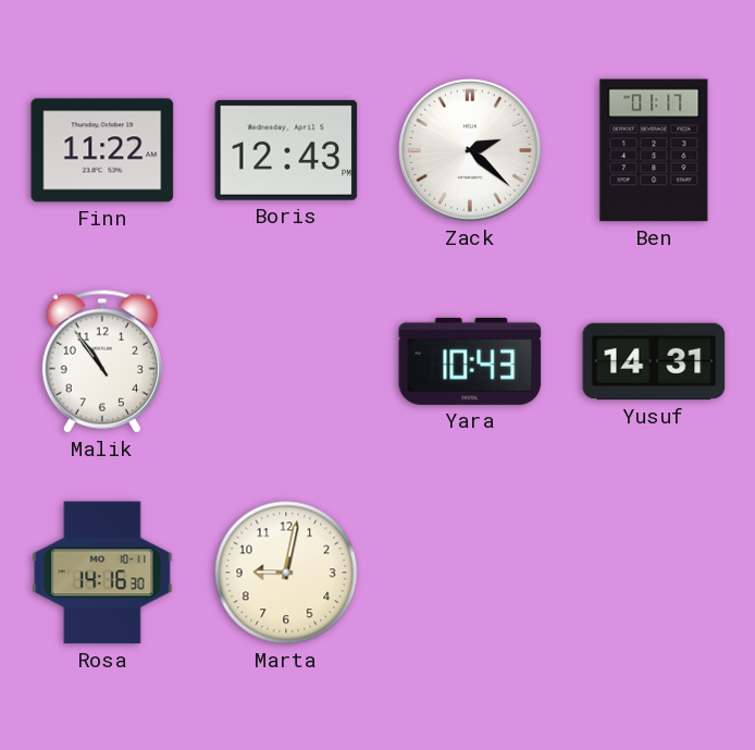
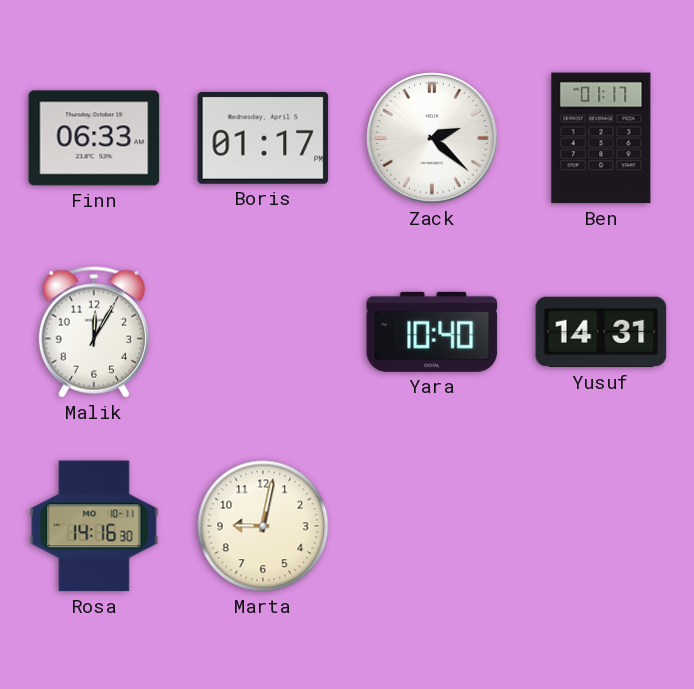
Finn: 11:22 -> 06:33 (94, 138)
Boris: 12:43 -> 01:17 (263, 138)
Malik: 10:54 -> 12:05 (94, 332)
Yara: 10:43 -> 10:40 (432, 332)
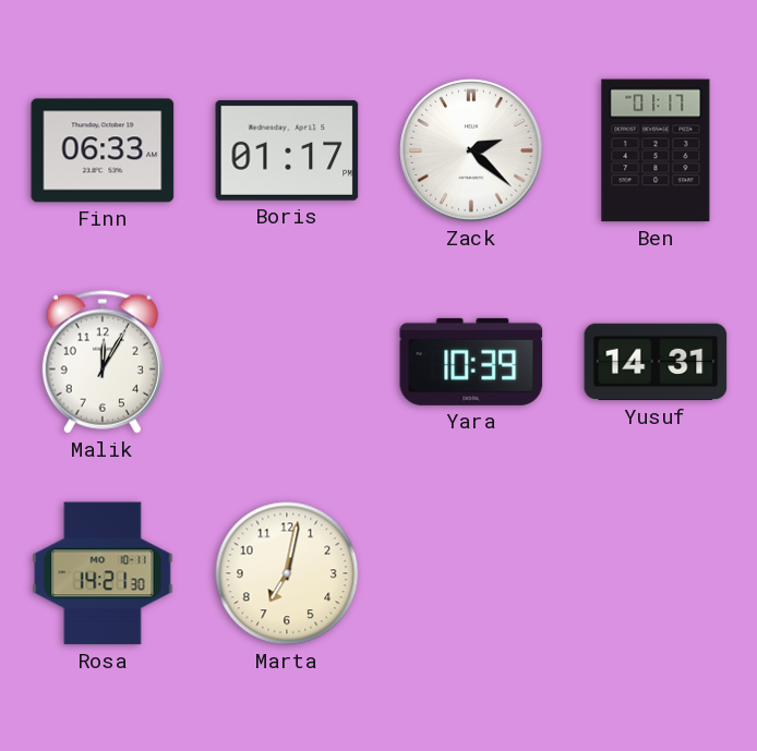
Yara: 10:40 -> 10:39 (471, 362)
Rosa: 14:16 -> 14:21 (103, 573)
Marta: 9:02 -> 7:02 (287, 573)
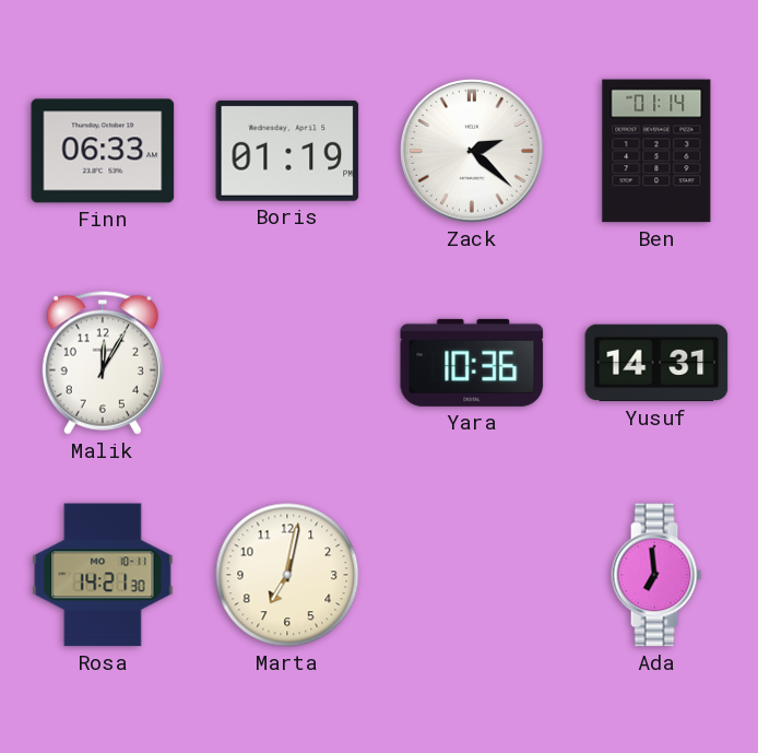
Boris: 01:17 -> 01:19 (287, 151)
Ben: 01:17 -> 01:14 (656, 151)
Yara: 10:39 -> 10:36 (472, 363)
Ada: none -> 6:59 (656, 575)
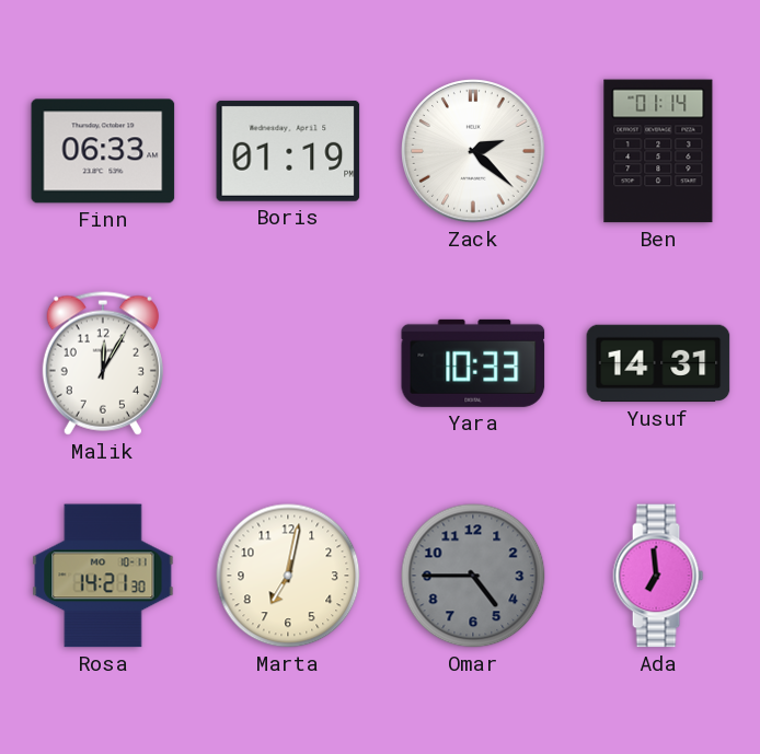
Yara: 10:36 -> 10:33 (473, 363)
Omar: none -> 4:45 (473, 576)
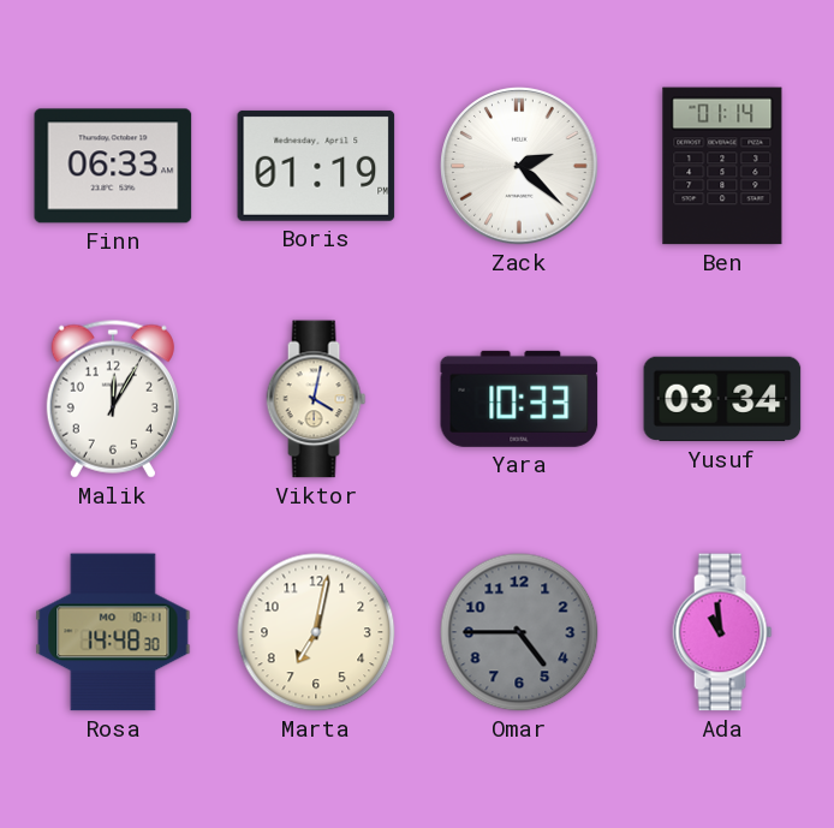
Viktor: none -> 4:02 (316, 399)
Yusuf: 14:31 -> 03:34 (722, 399)
Rosa: 14:21 -> 14:48 (113, 632)
Ada: 6:59 -> 10:59 (722, 632)
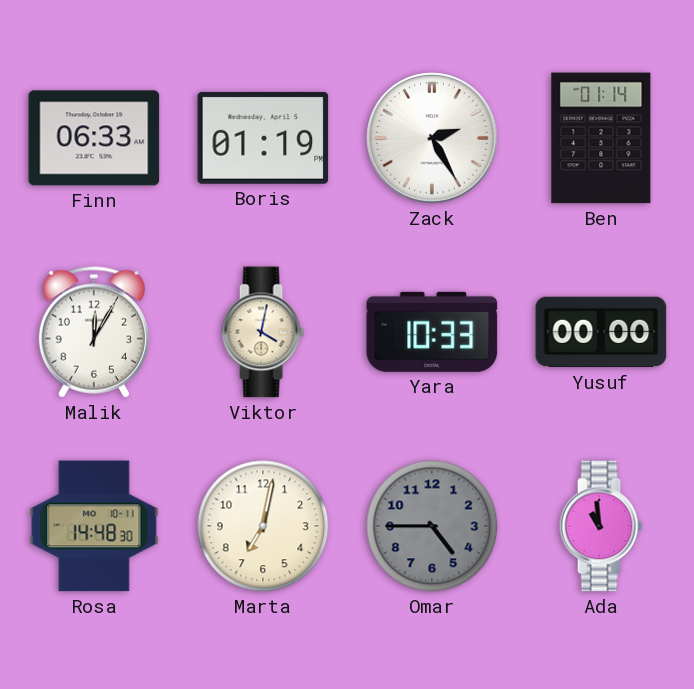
Zack: 2:22 -> 2:25 (432, 138)
Yusuf: 03:34 -> 00:00 (601, 332)
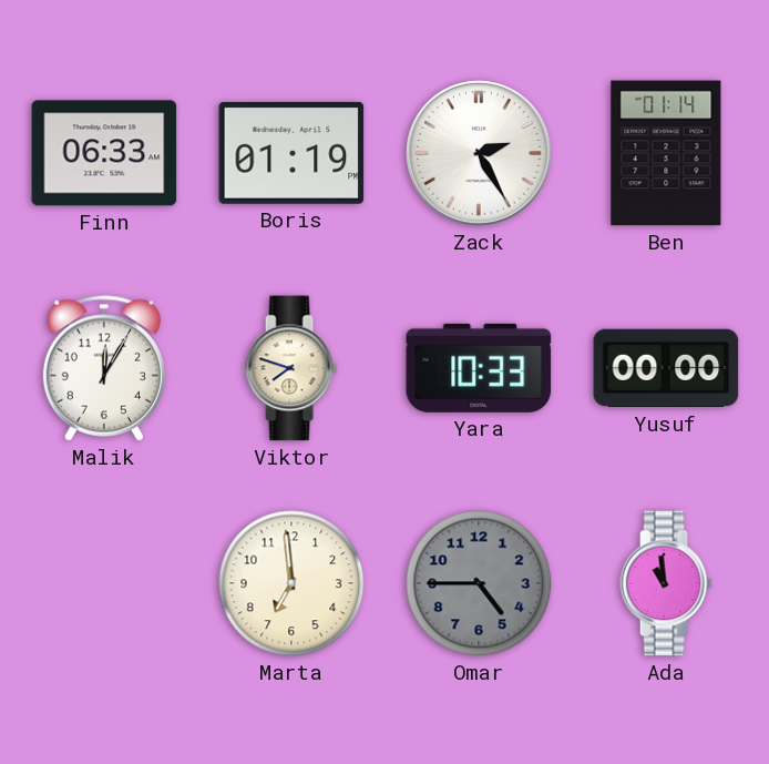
Viktor: 4:02 -> 7:48 (291, 368)
Rosa: 14:48 -> none (94, 526)
Marta: 7:02 -> 6:59 (291, 583)
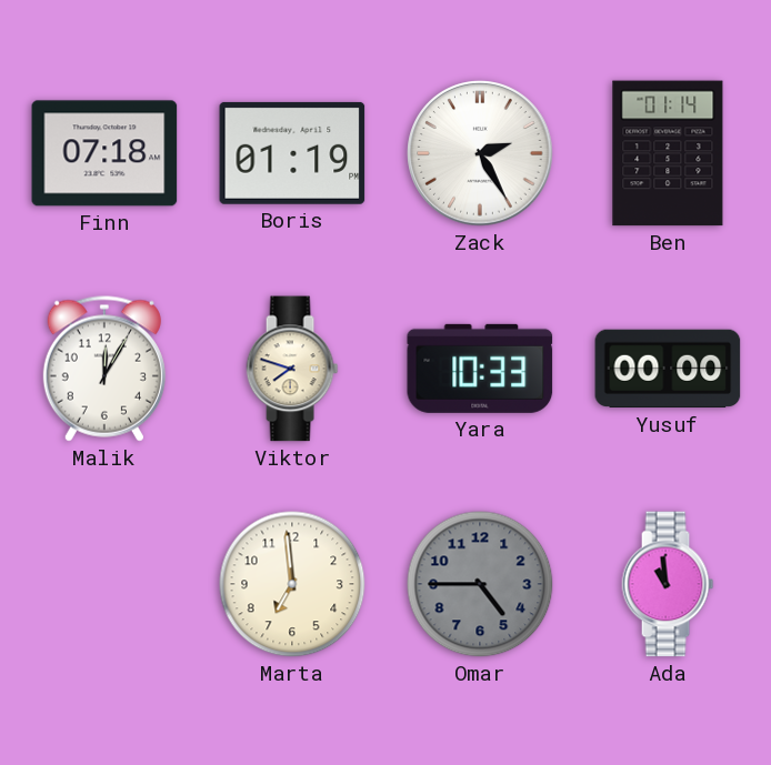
Finn: 06:33 -> 07:18 (104, 153)
